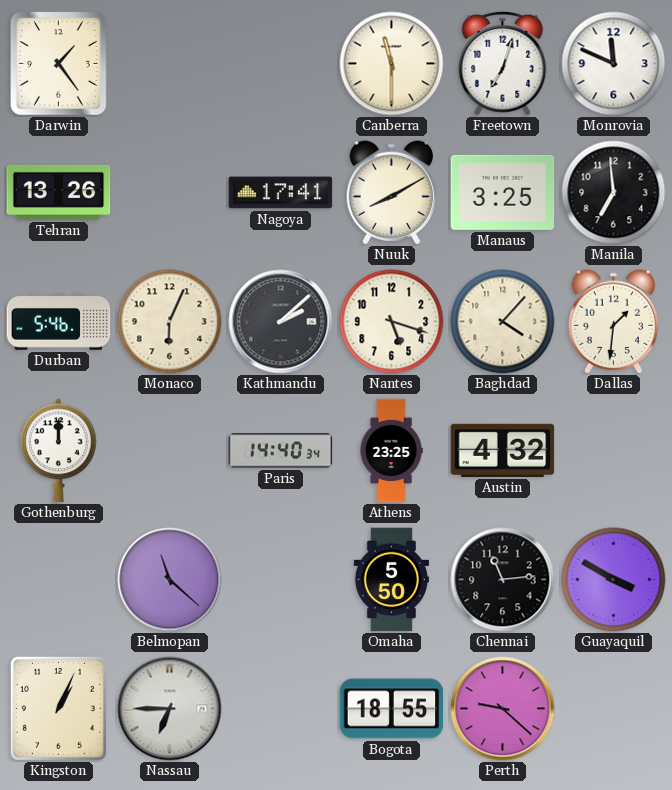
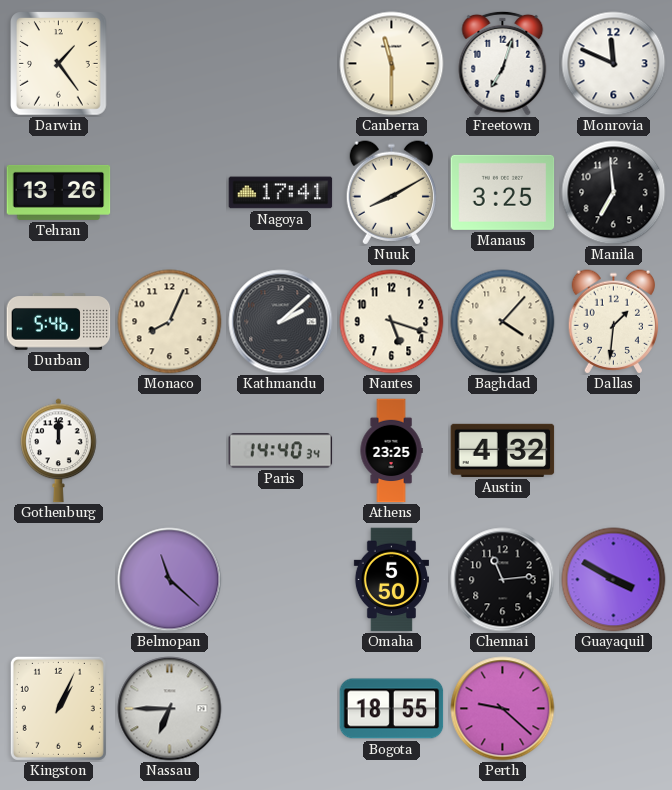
Monaco: 6:04 -> 8:04 (170, 322)
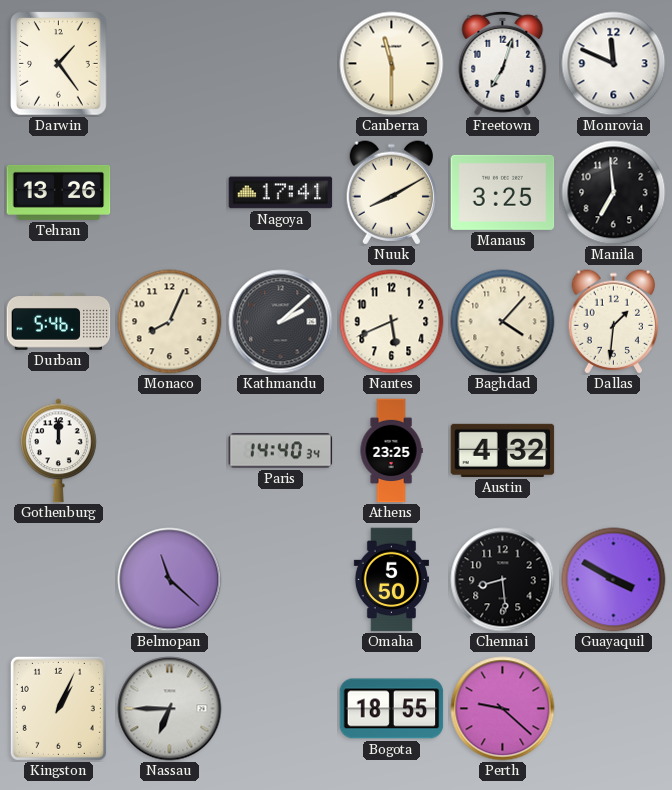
Nantes: 5:18 -> 5:41 (392, 322)
Chennai: 11:14 -> 8:29 (503, 580)
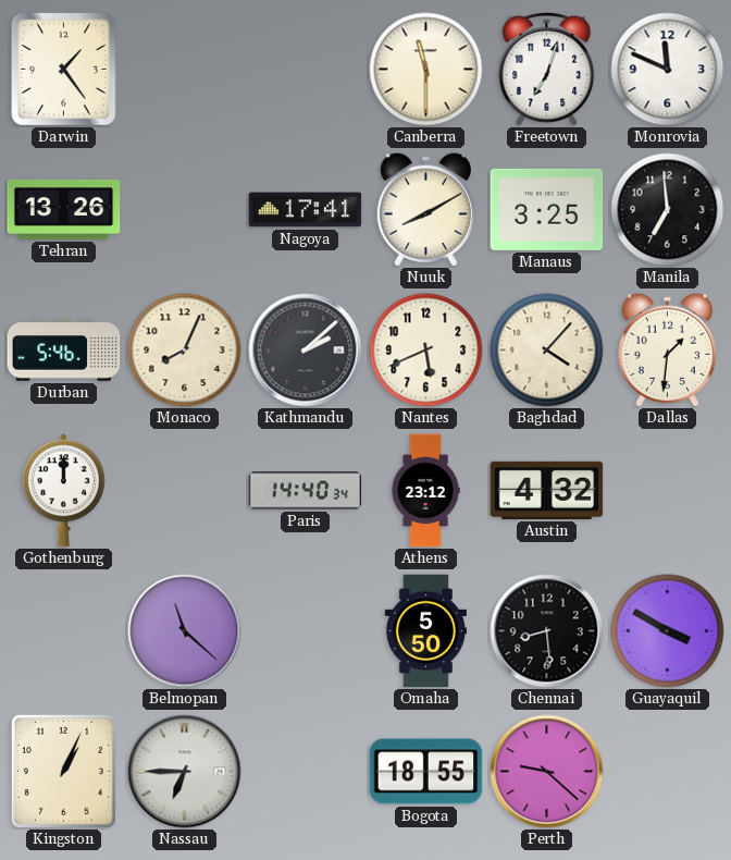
Athens: 23:25 -> 23:12 (425, 491)
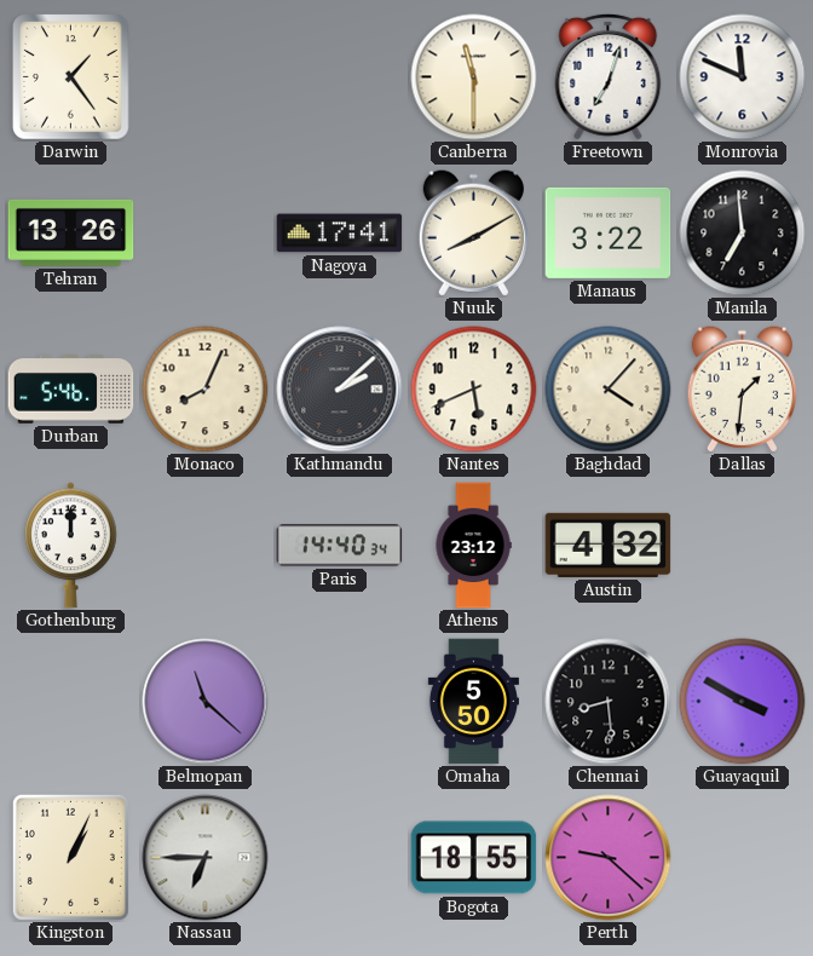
Manaus: 3:25 -> 3:22 (609, 232)
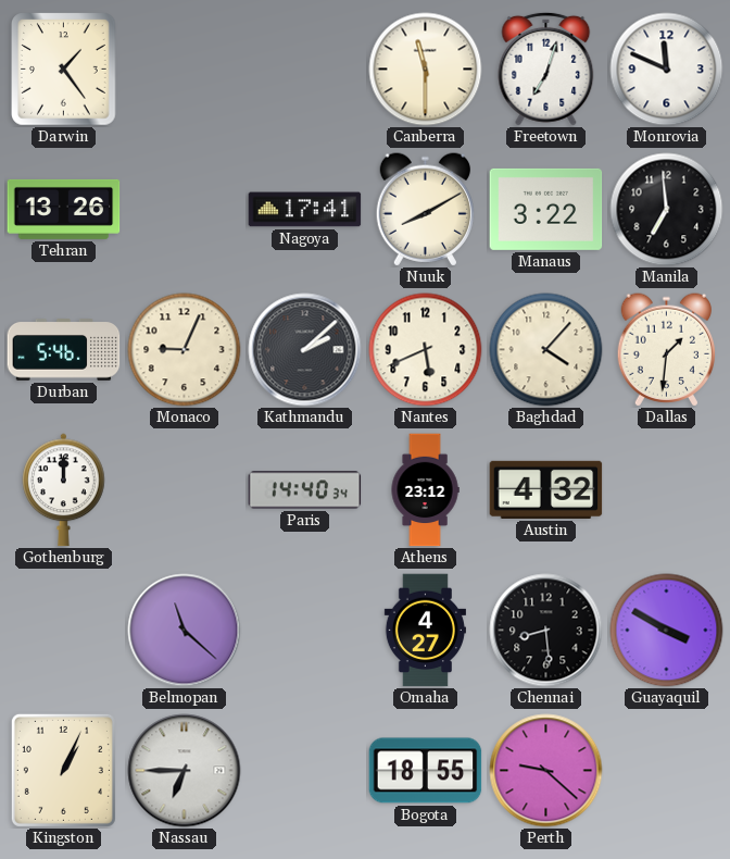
Monaco: 8:04 -> 9:04 (185, 350)
Omaha: 5:50 -> 4:27 (425, 631)
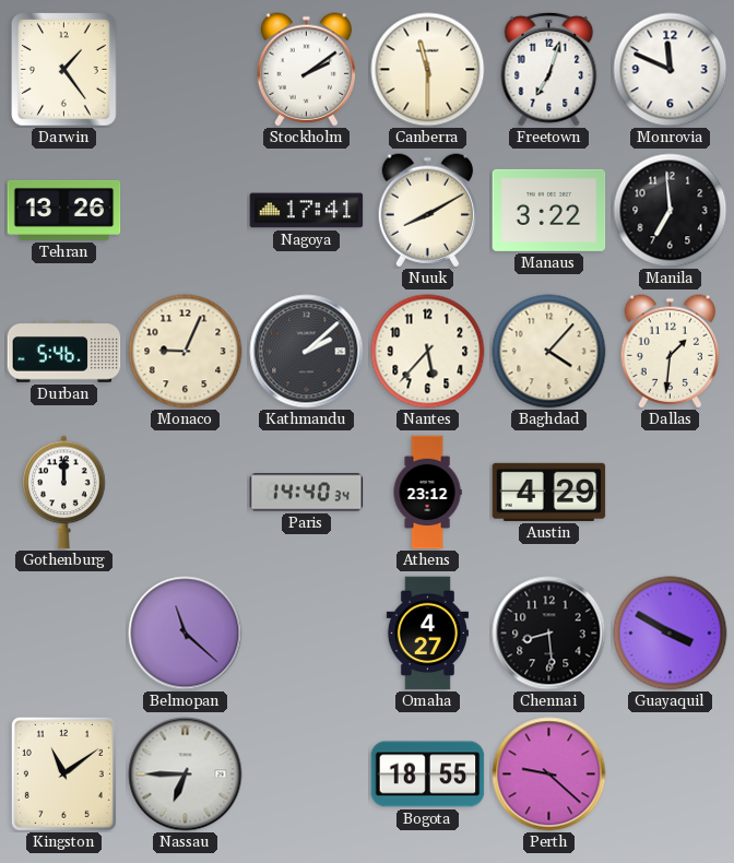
Stockholm: none -> 2:09 (306, 70)
Nantes: 5:41 -> 5:37 (428, 352)
Austin: 4:32 -> 4:29 (549, 492)
Kingston: 1:04 -> 11:09 (63, 773)
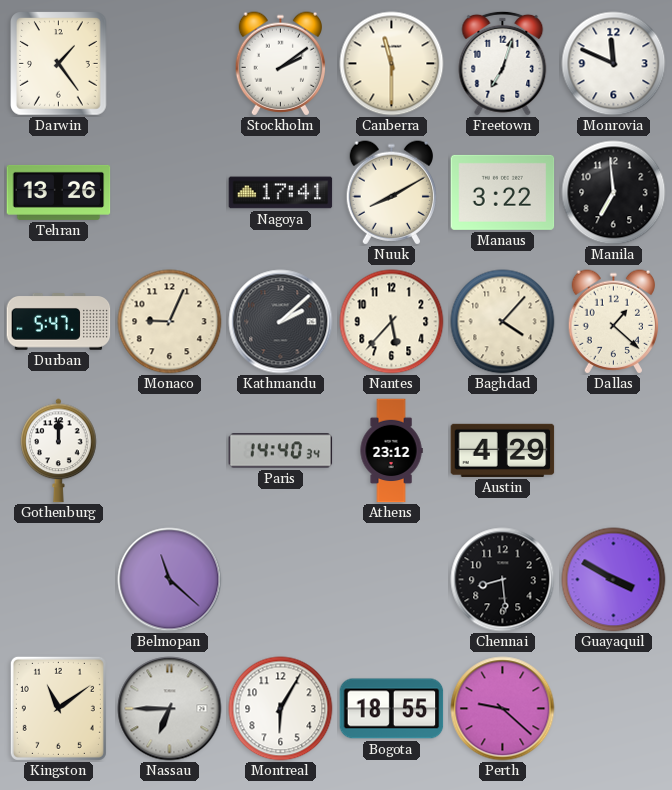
Durban: 5:46 -> 5:47 (59, 322)
Dallas: 1:31 -> 1:22 (613, 322)
Omaha: 4:27 -> none (427, 634)
Montreal: none -> 6:05 (281, 709)
